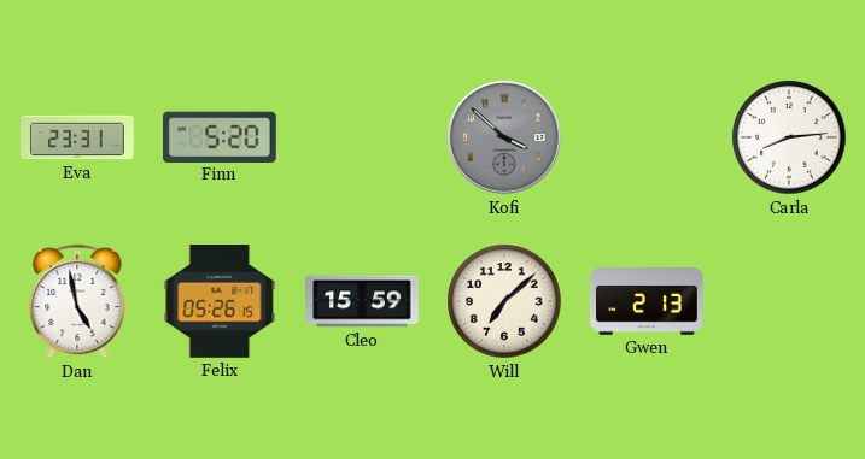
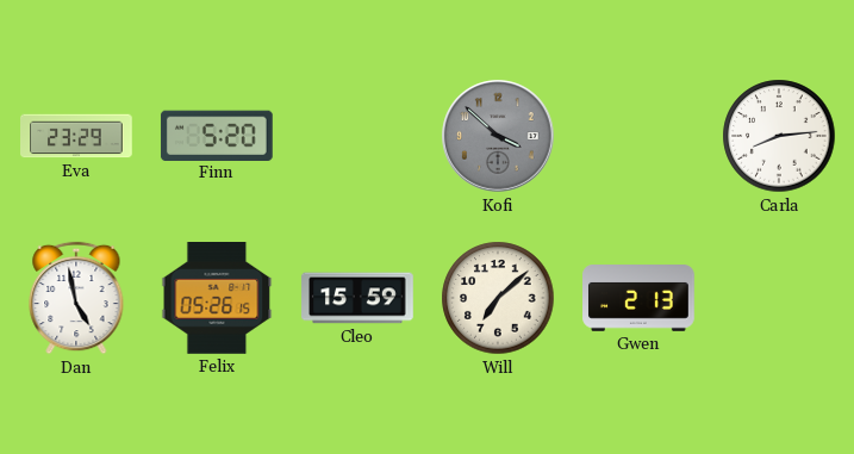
Eva: 23:31 -> 23:29 (76, 136)
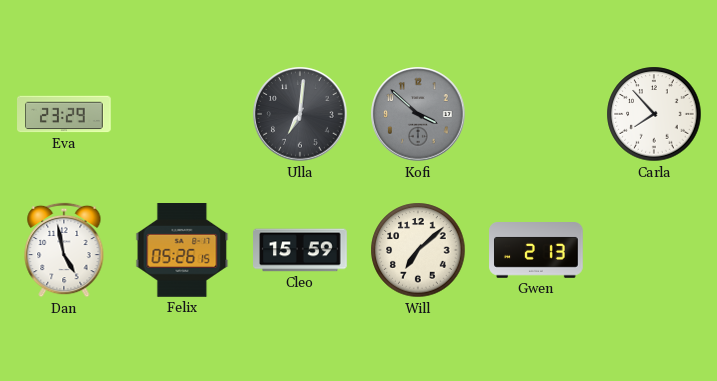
Finn: 5:20 -> none (217, 135)
Ulla: none -> 7:01 (300, 114)
Carla: 8:14 -> 7:53 (654, 114)
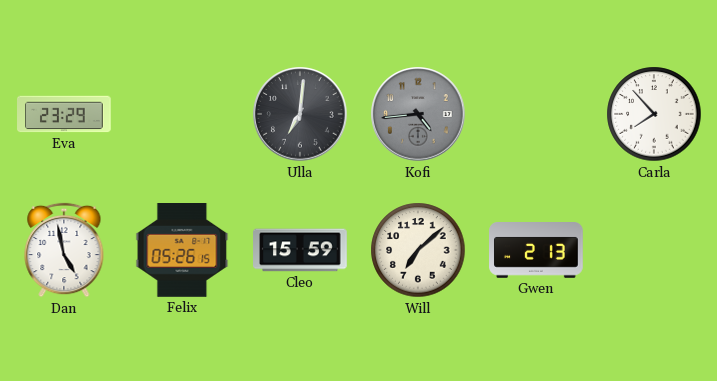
Kofi: 3:52 -> 4:44 (418, 114)
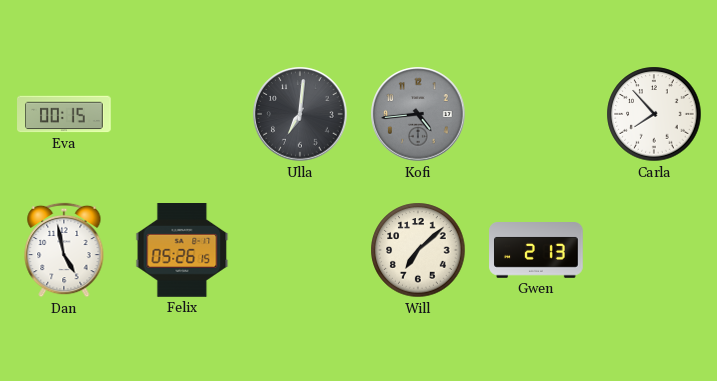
Eva: 23:29 -> 00:15 (64, 114)
Cleo: 15:59 -> none (300, 250)
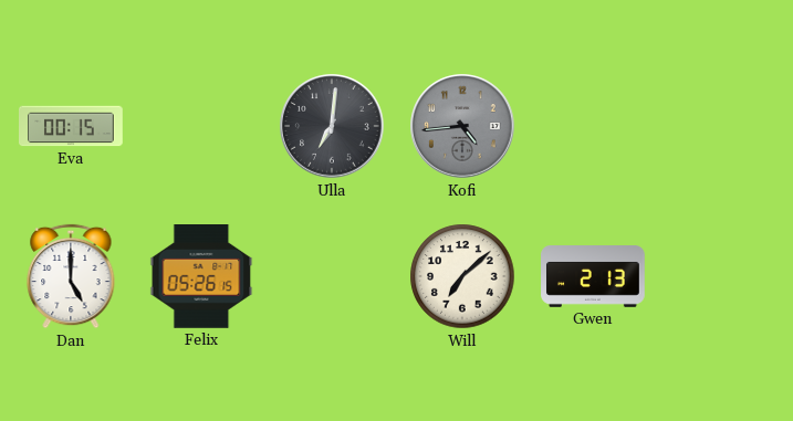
Carla: 7:53 -> none (654, 114)
Dan: 4:58 -> 5:00 (71, 276)
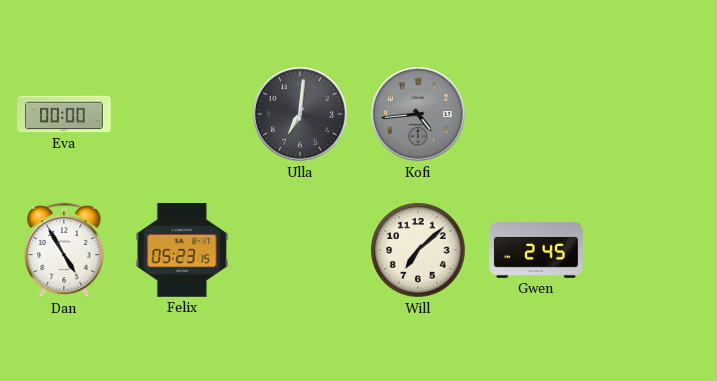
Eva: 00:15 -> 00:00 (64, 114)
Dan: 5:00 -> 4:55 (64, 250)
Felix: 05:26 -> 05:23 (182, 251)
Gwen: 2:13 -> 2:45 (536, 251)
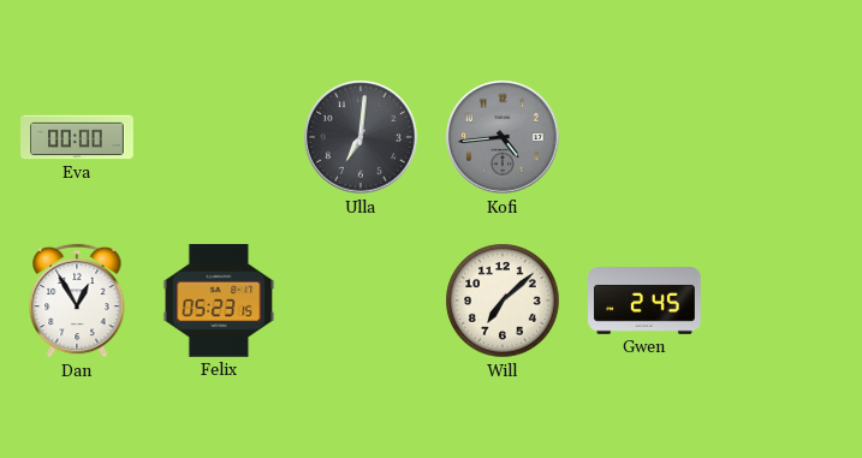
Dan: 4:55 -> 12:55 (77, 301)
